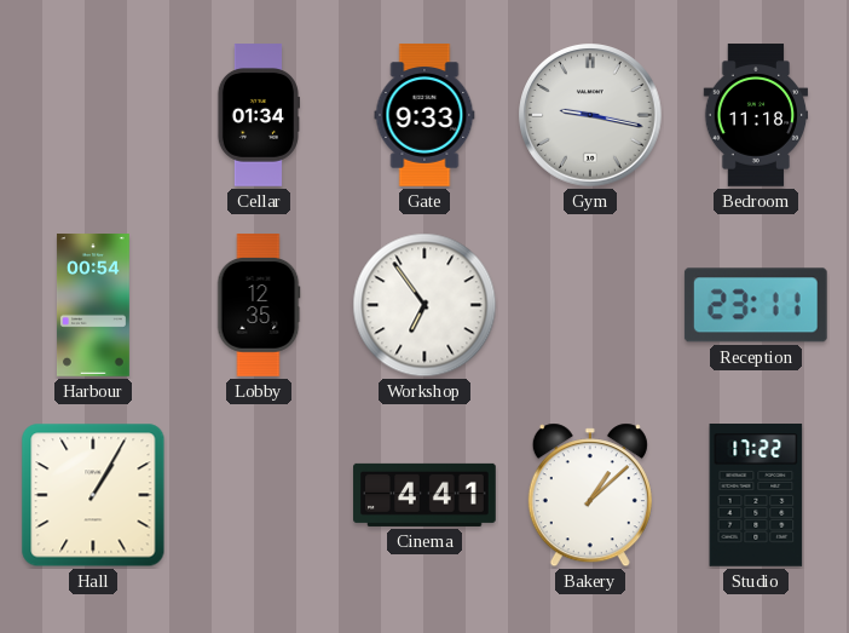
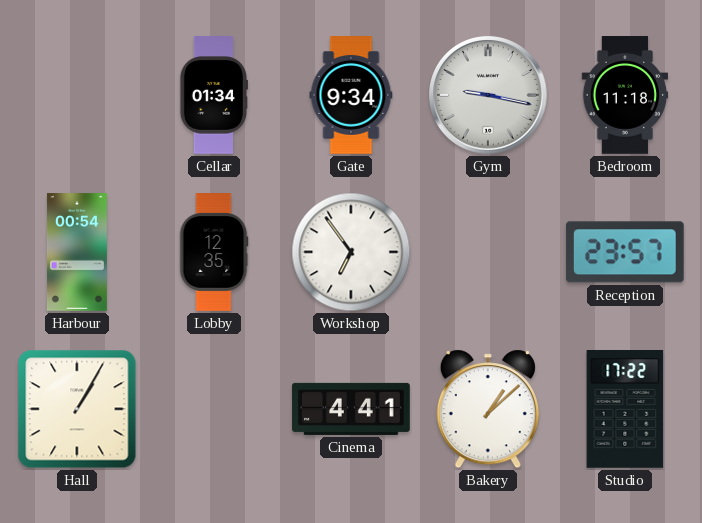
Gate: 9:33 -> 9:34 (351, 95)
Reception: 23:11 -> 23:57 (625, 252)
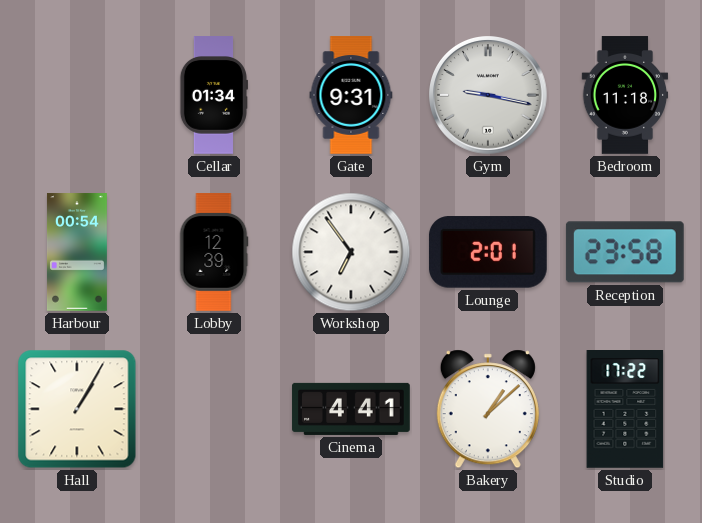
Gate: 9:34 -> 9:31 (351, 95)
Lobby: 12:35 -> 12:39 (214, 252)
Lounge: none -> 2:01 (488, 252)
Reception: 23:57 -> 23:58 (625, 252)
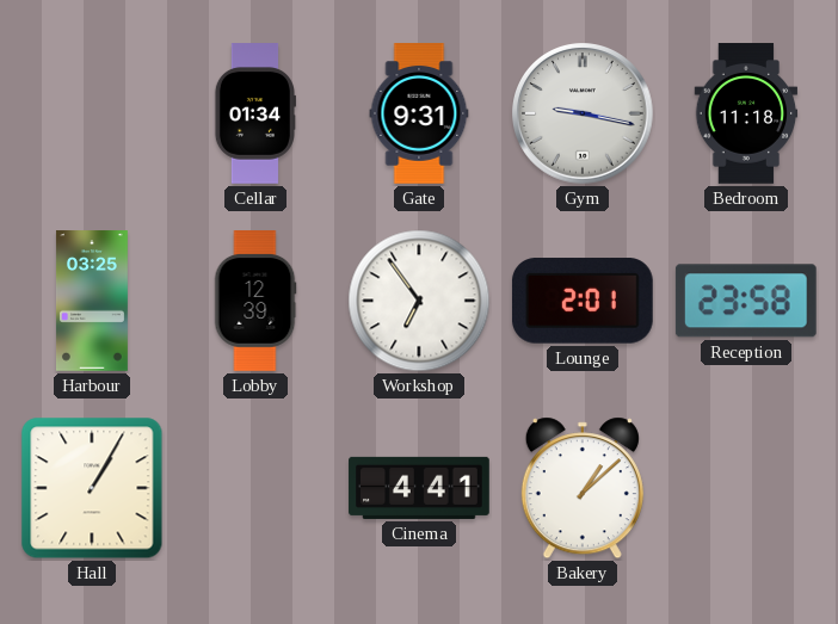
Harbour: 00:54 -> 03:25 (92, 301)
Studio: 17:22 -> none (625, 410)
